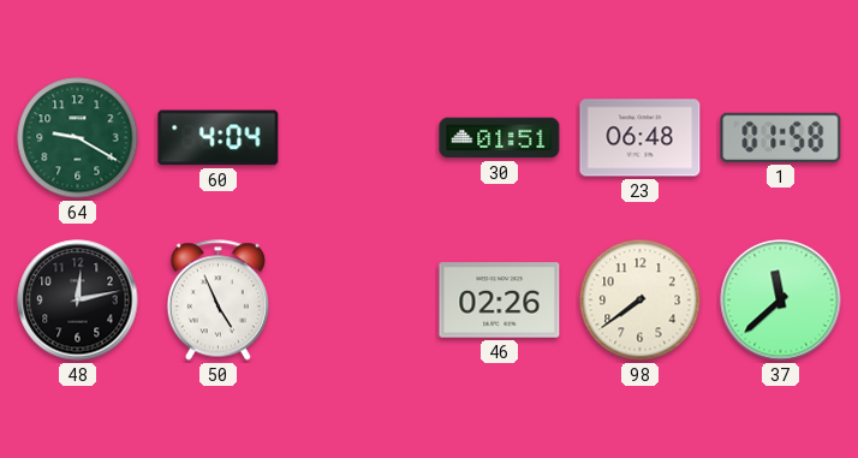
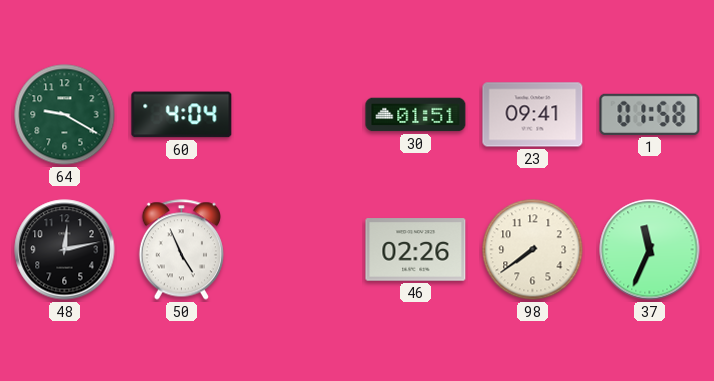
23: 06:48 -> 09:41 (533, 115)
37: 11:38 -> 11:34 (650, 250)
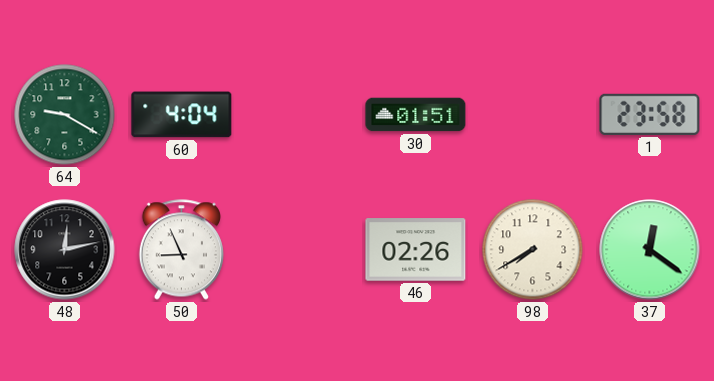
23: 09:41 -> none (533, 115)
1: 01:58 -> 23:58 (650, 114)
50: 4:56 -> 8:56 (181, 250)
98: 7:39 -> 7:40 (533, 250)
37: 11:34 -> 12:21 (650, 250)
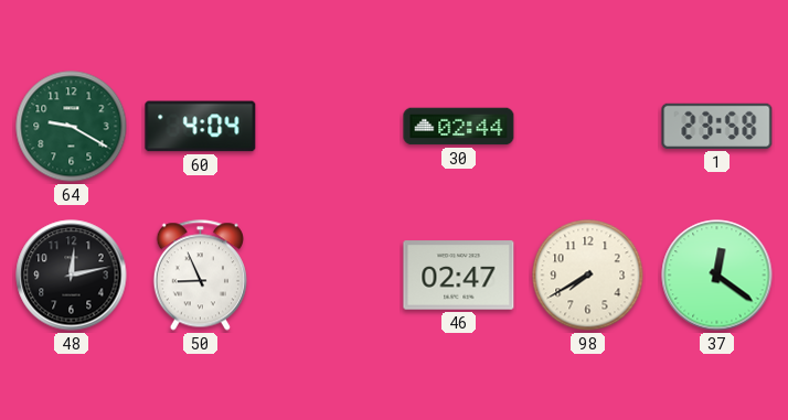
30: 01:51 -> 02:44 (459, 127)
46: 02:26 -> 02:47 (459, 276)
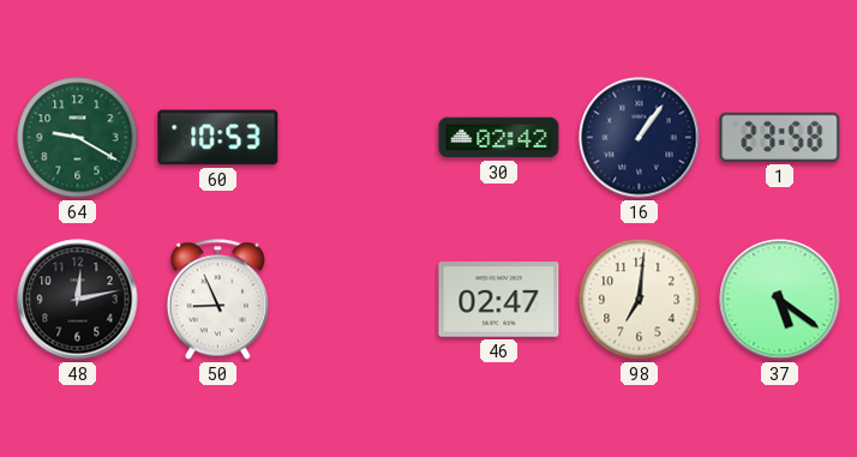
60: 4:04 -> 10:53 (218, 138)
30: 02:44 -> 02:42 (499, 138)
16: none -> 1:06 (640, 138)
98: 7:40 -> 7:01 (640, 300)
37: 12:21 -> 5:21 (780, 300)
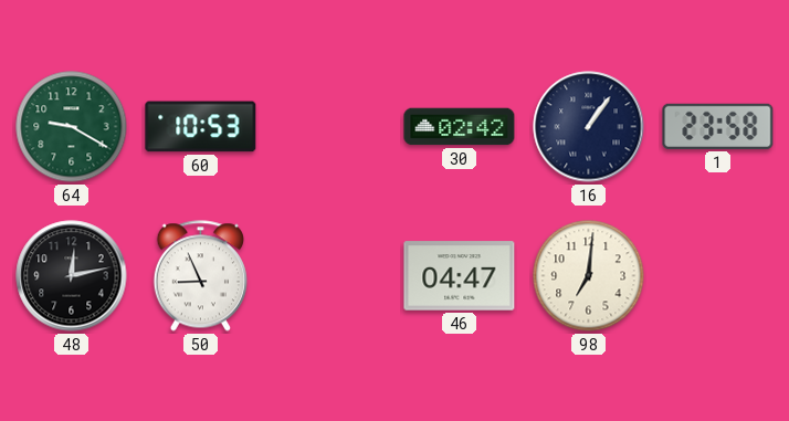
46: 02:47 -> 04:47 (460, 276)
37: 5:21 -> none (780, 300)
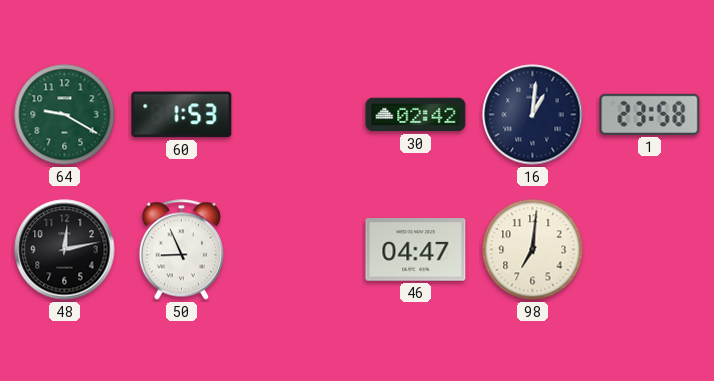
60: 10:53 -> 1:53 (182, 115)
16: 1:06 -> 1:01 (533, 115)
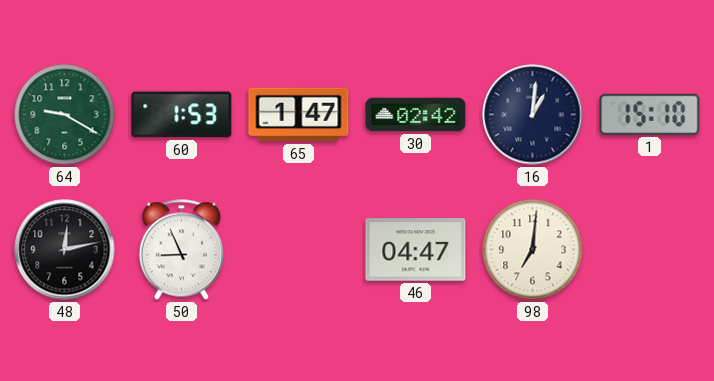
65: none -> 1:47 (299, 115)
1: 23:58 -> 15:10 (650, 114)
